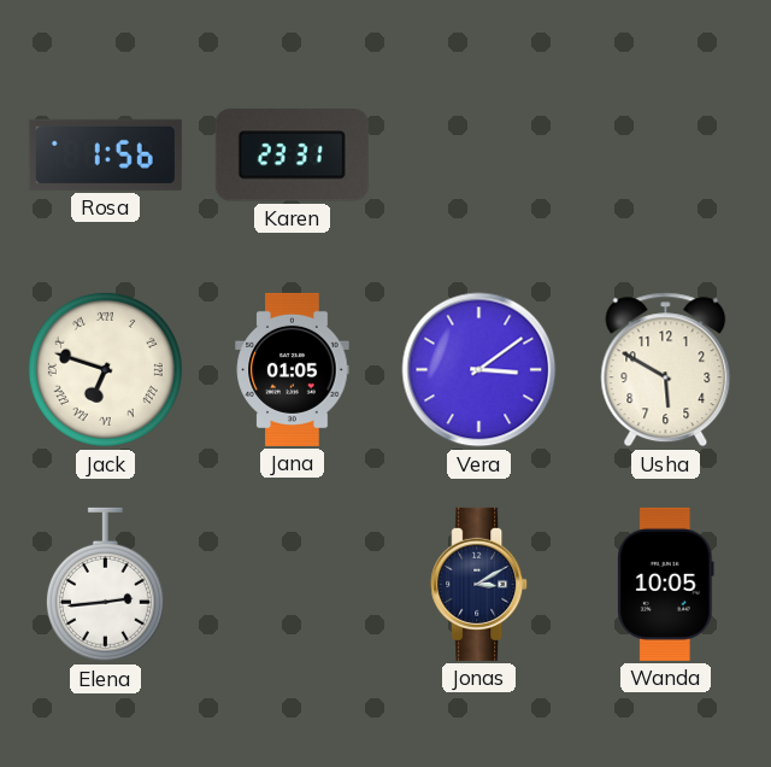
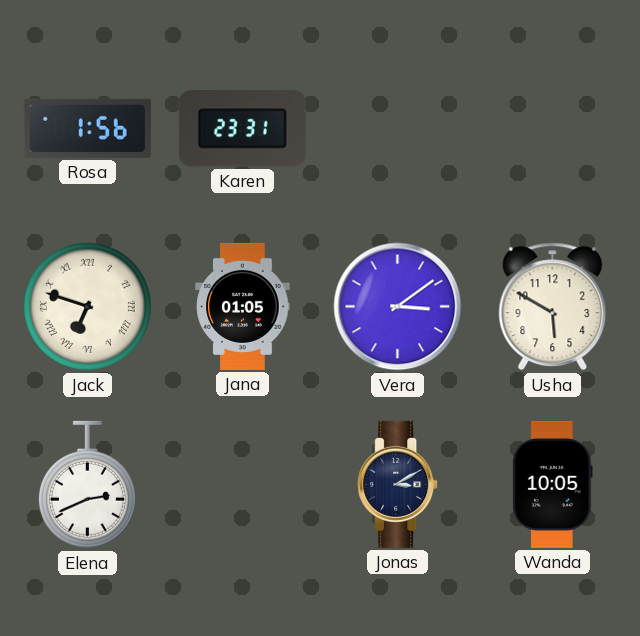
Elena: 2:44 -> 2:41 (87, 485)
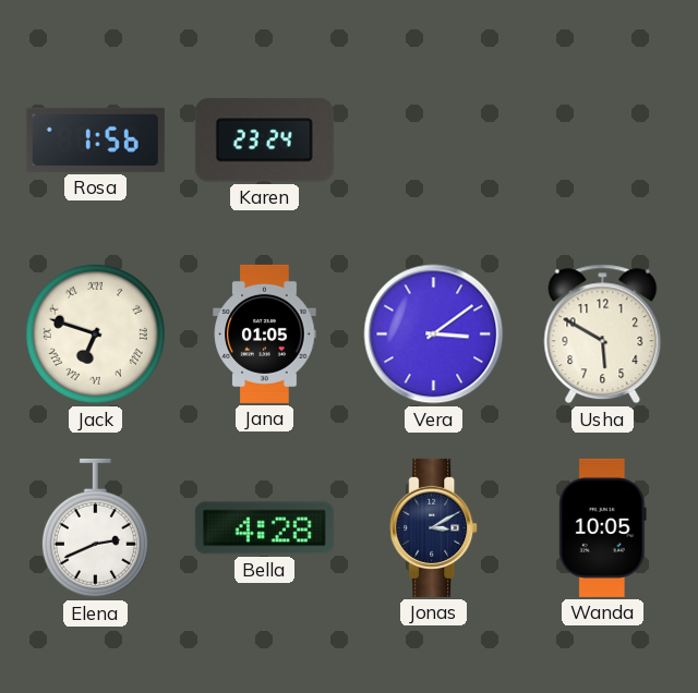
Karen: 23:31 -> 23:24 (264, 141)
Bella: none -> 4:28 (264, 528)
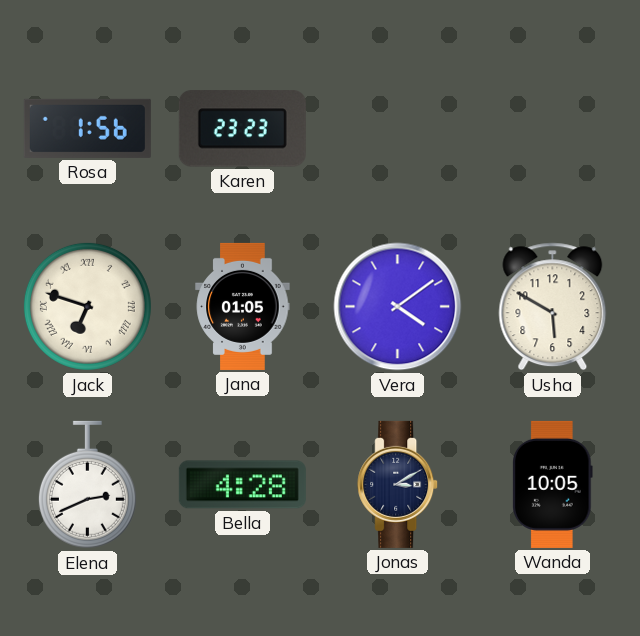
Karen: 23:24 -> 23:23 (242, 129)
Vera: 3:09 -> 4:09 (398, 307)
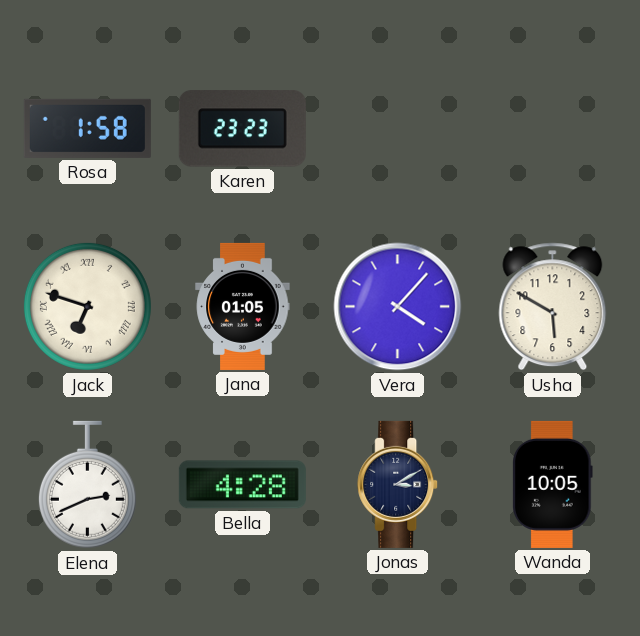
Rosa: 1:56 -> 1:58 (87, 128)
Vera: 4:09 -> 4:07 (398, 307)
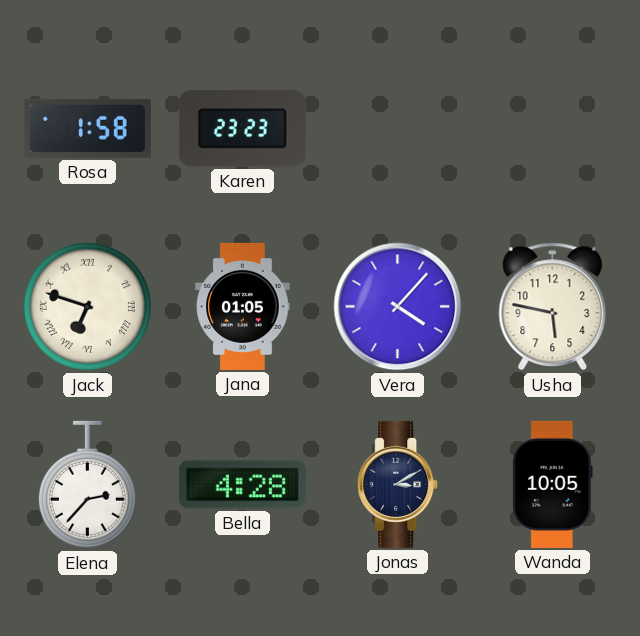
Usha: 5:50 -> 5:47 (553, 307)
Elena: 2:41 -> 2:37 (87, 485)
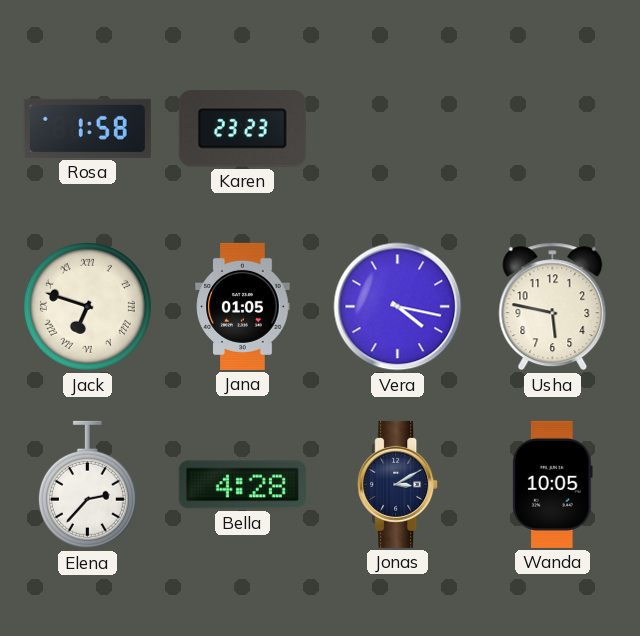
Vera: 4:07 -> 4:17 (398, 307)
